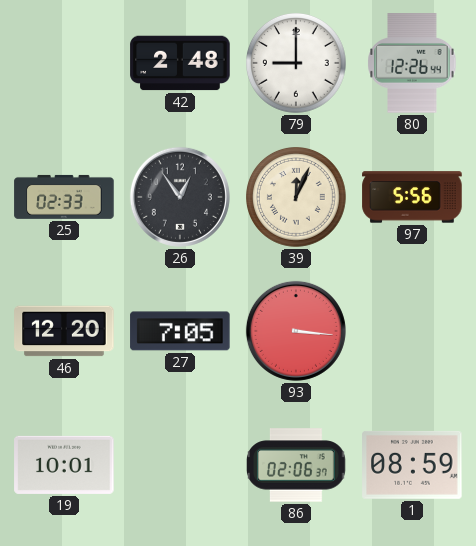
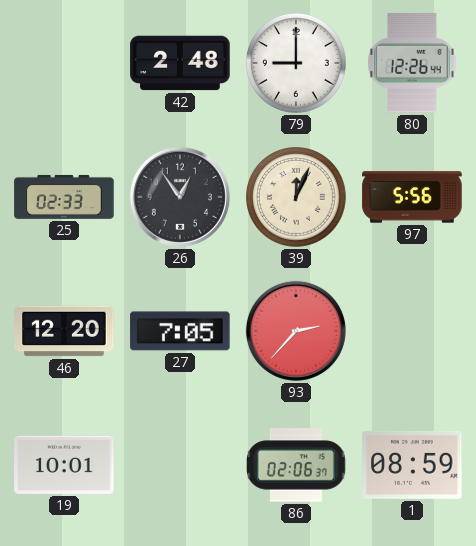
93: 3:16 -> 2:37 (296, 331)
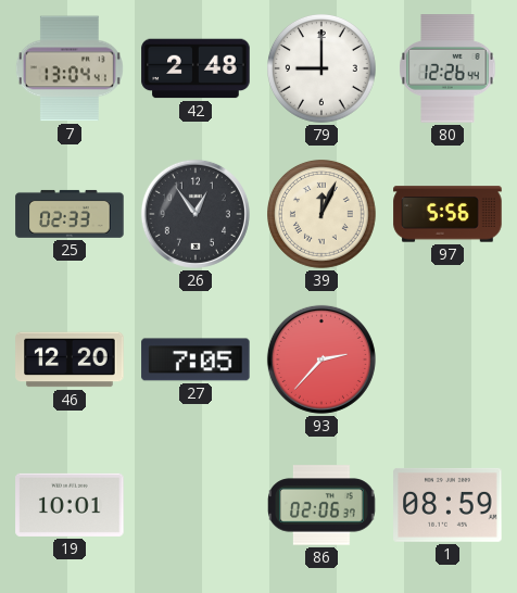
7: none -> 13:04 (70, 68)
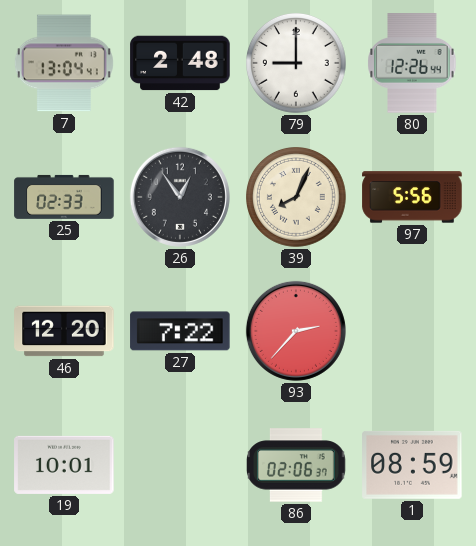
39: 12:04 -> 8:04 (297, 198)
27: 7:05 -> 7:22 (180, 331)
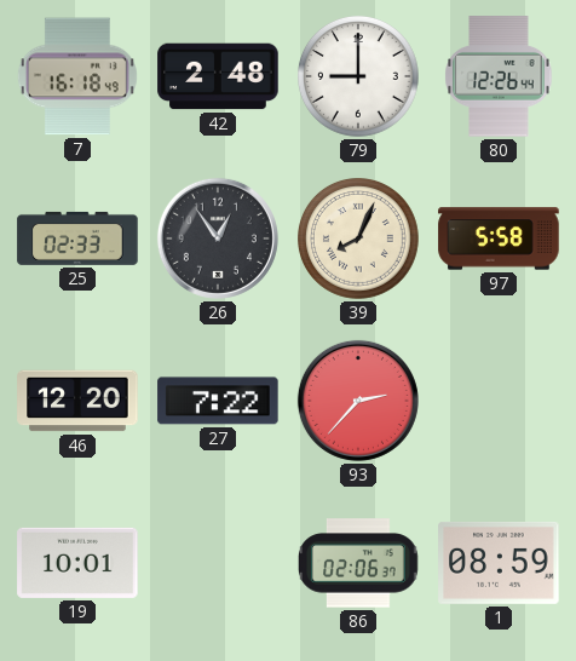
7: 13:04 -> 16:18 (77, 76)
97: 5:56 -> 5:58 (499, 238)
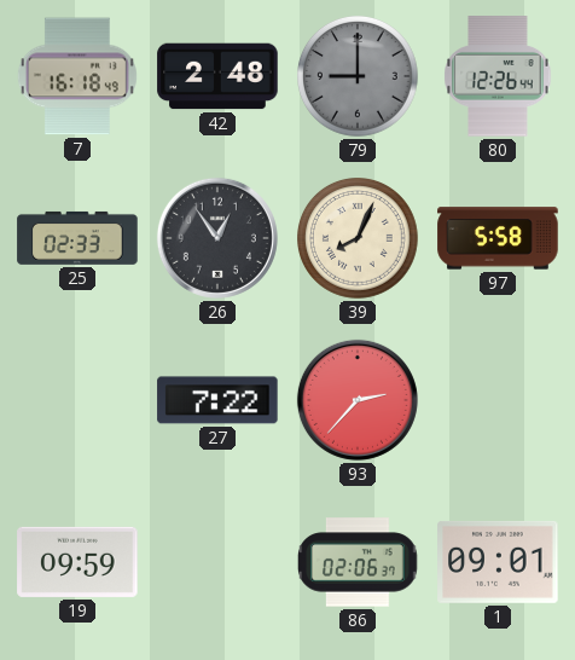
79 dial: white -> grey (359, 77)
46: 12:20 -> none (77, 401)
19: 10:01 -> 09:59 (77, 562)
1: 08:59 -> 09:01 (498, 562)
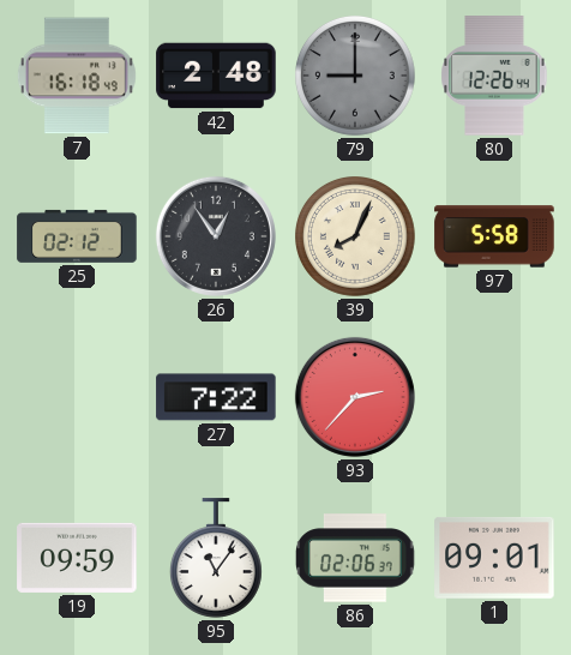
25: 02:33 -> 02:12 (77, 236)
95: none -> 11:06 (216, 558)
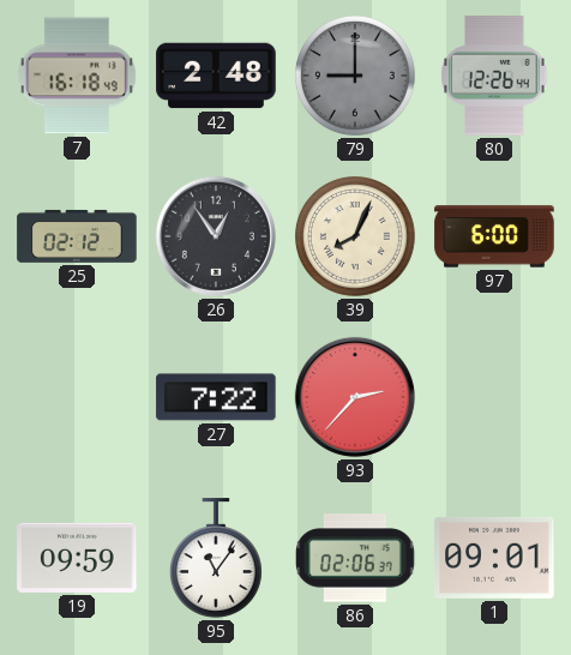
97: 5:58 -> 6:00 (494, 236)
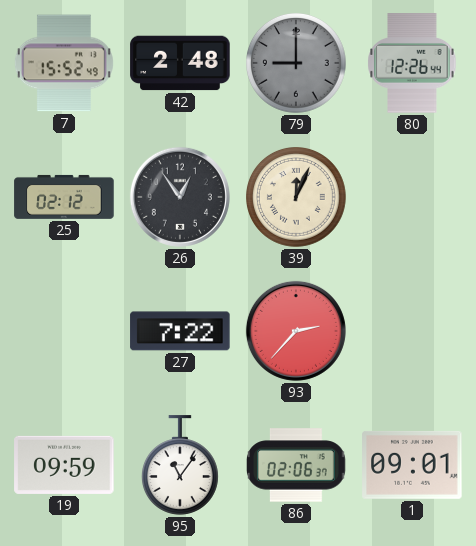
7: 16:18 -> 15:52 (64, 63)
39: 8:04 -> 12:04 (297, 198)
97: 6:00 -> none (494, 236)
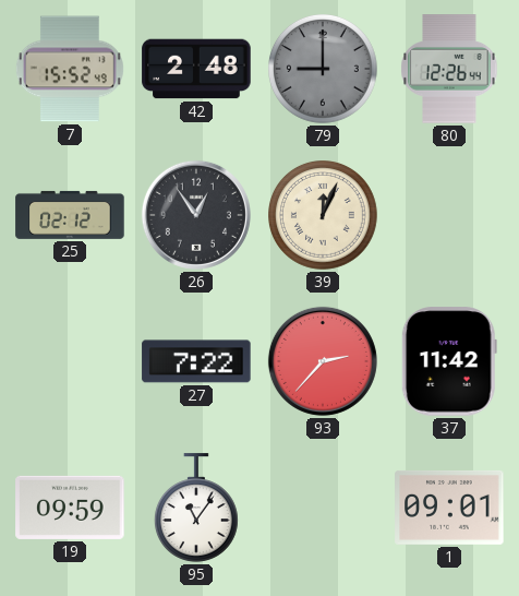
37: none -> 11:42 (449, 361)
86: 02:06 -> none (297, 465)
